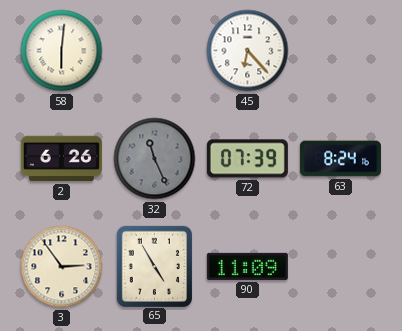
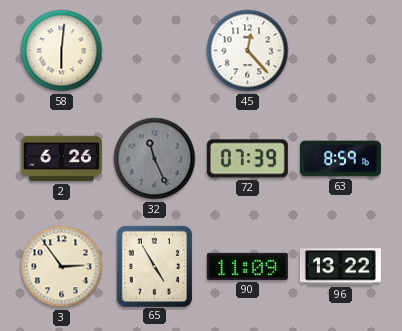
45: 6:23 -> 12:23 (248, 51)
63: 8:24 -> 8:59 (340, 159)
96: none -> 13:22 (340, 267)
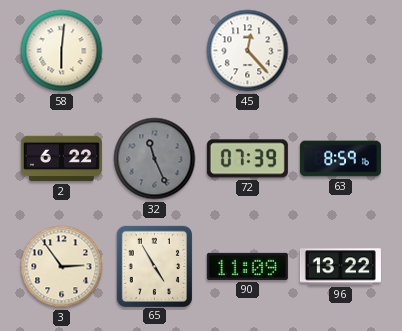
2: 6:26 -> 6:22 (61, 159)
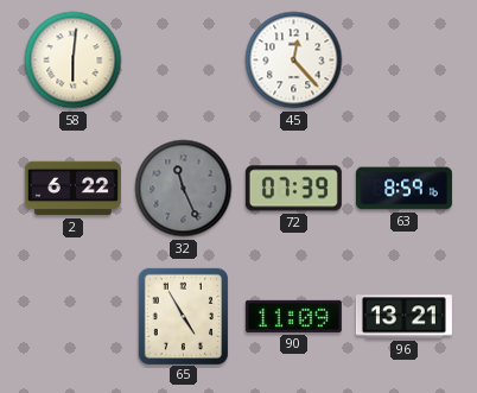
3: 2:54 -> none (62, 267)
96: 13:22 -> 13:21 (403, 317)
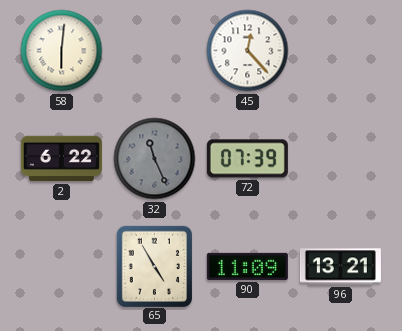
63: 8:59 -> none (403, 189)
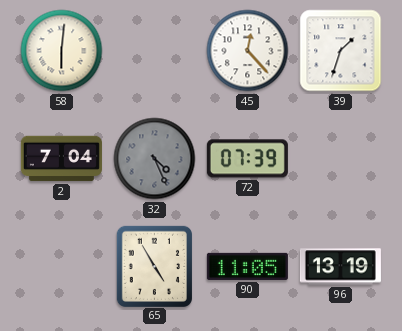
39: none -> 1:33 (341, 51)
2: 6:22 -> 7:04 (61, 159)
32: 11:26 -> 4:26 (155, 159)
90: 11:09 -> 11:05 (247, 266)
96: 13:21 -> 13:19 (340, 267)
